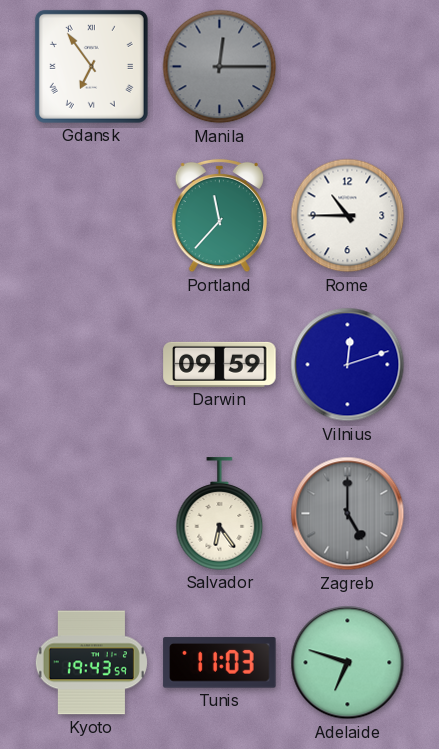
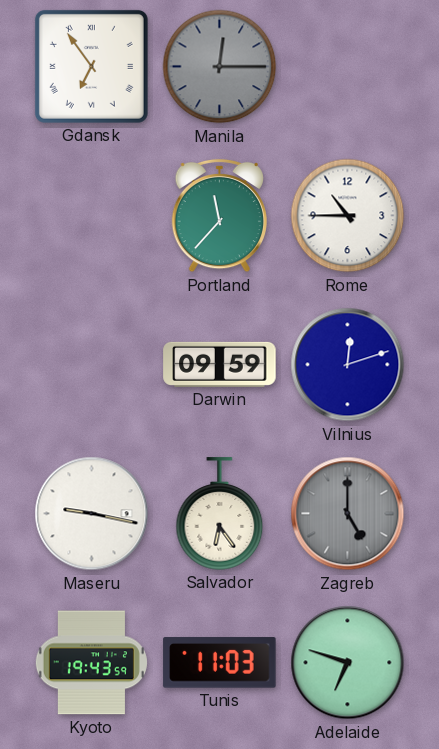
Maseru: none -> 9:17 (92, 514)
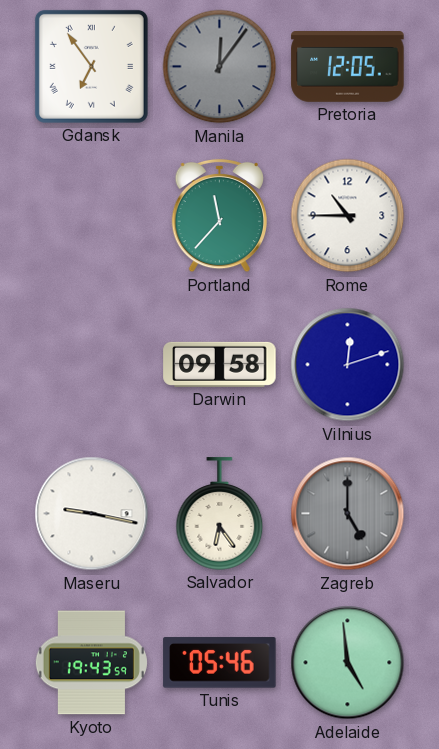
Manila: 12:15 -> 12:06 (220, 67)
Pretoria: none -> 12:05 (348, 67)
Darwin: 09:59 -> 09:58 (220, 364)
Tunis: 11:03 -> 05:46 (220, 663)
Adelaide: 6:48 -> 4:59 (348, 663)
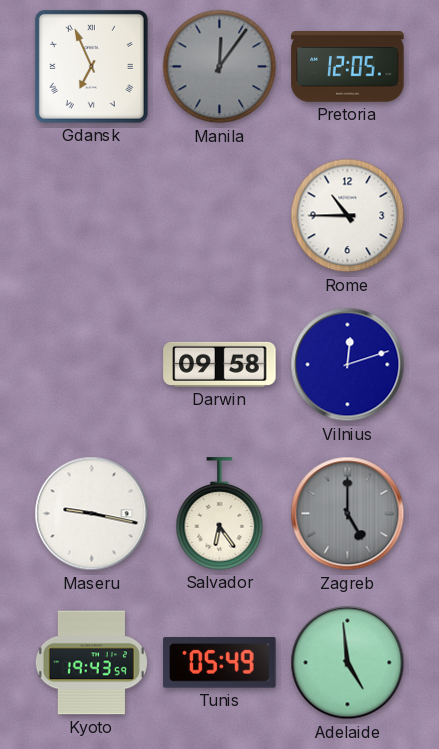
Gdansk: 6:54 -> 6:56 (91, 66)
Portland: 11:37 -> none (219, 216)
Tunis: 05:46 -> 05:49 (220, 663)
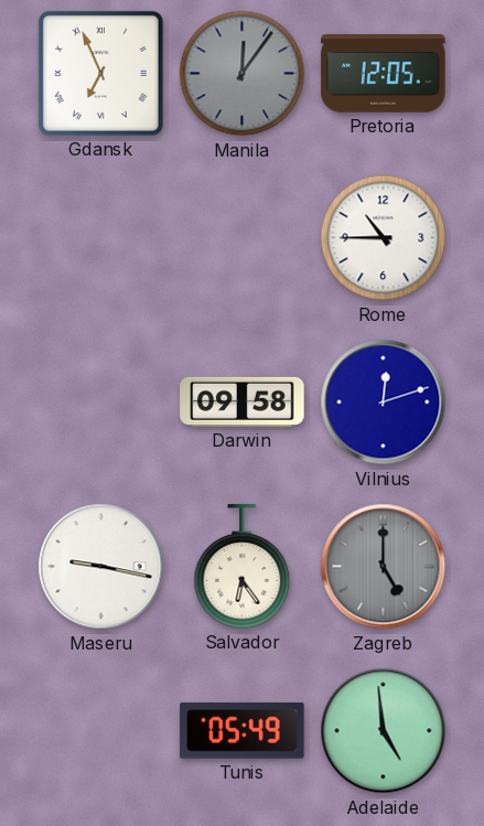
Kyoto: 19:43 -> none (91, 663)
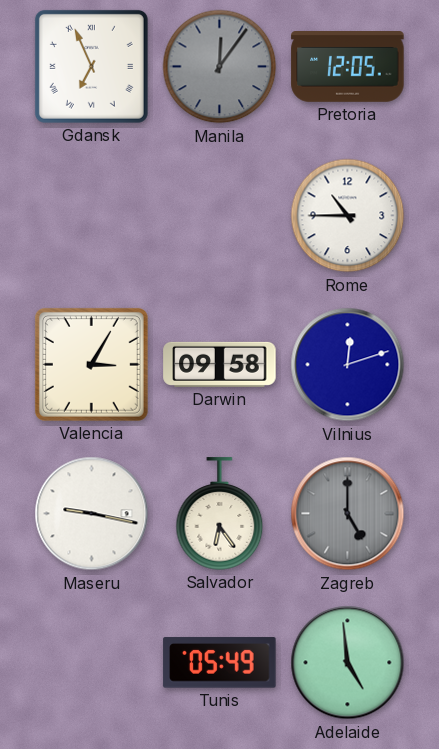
Valencia: none -> 3:05 (91, 364)
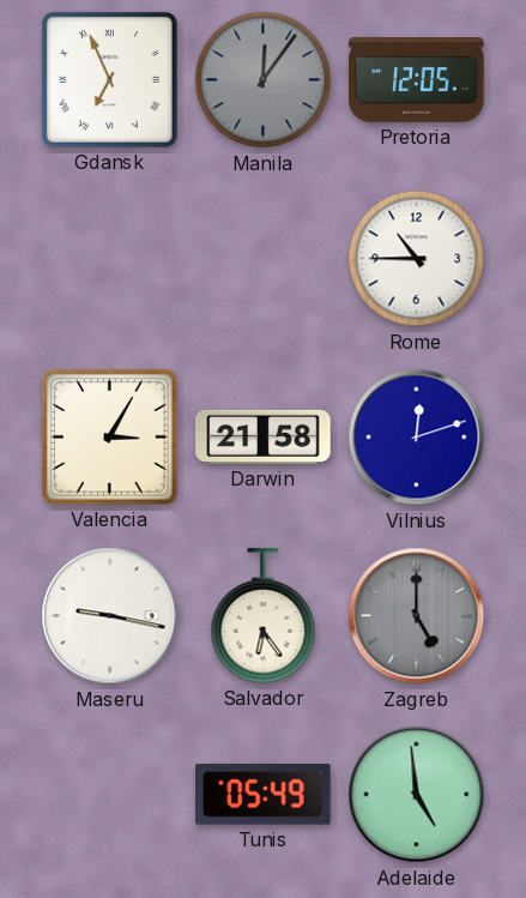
Darwin: 09:58 -> 21:58 (264, 436)
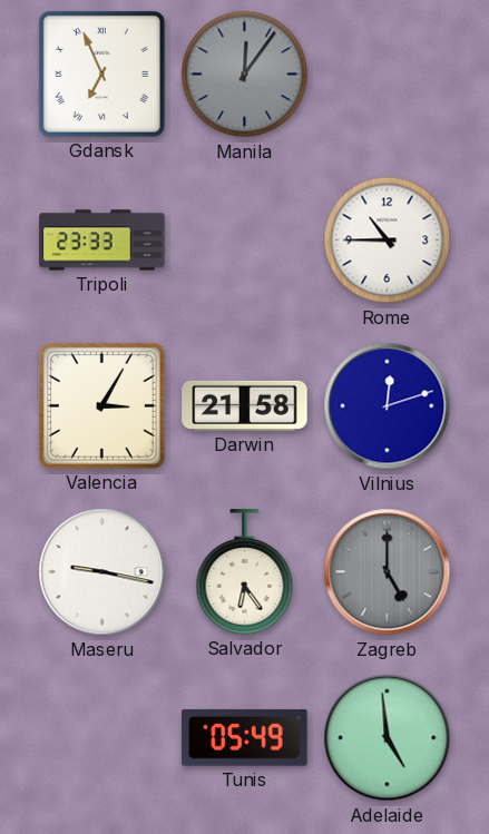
Pretoria: 12:05 -> none (417, 80)
Tripoli: none -> 23:33 (102, 241)
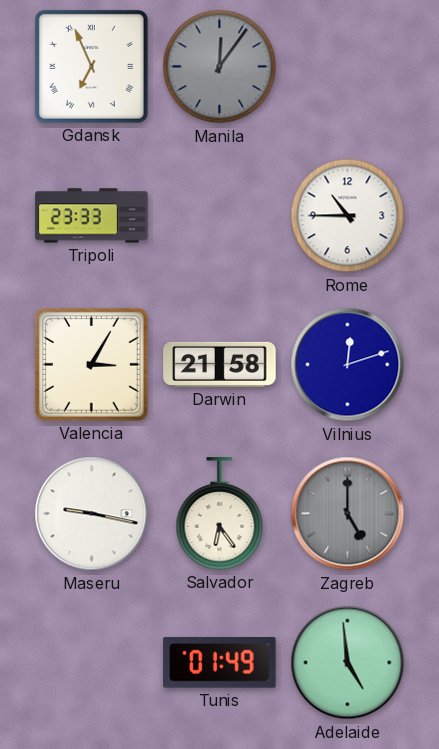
Tunis: 05:49 -> 01:49 (220, 663)
